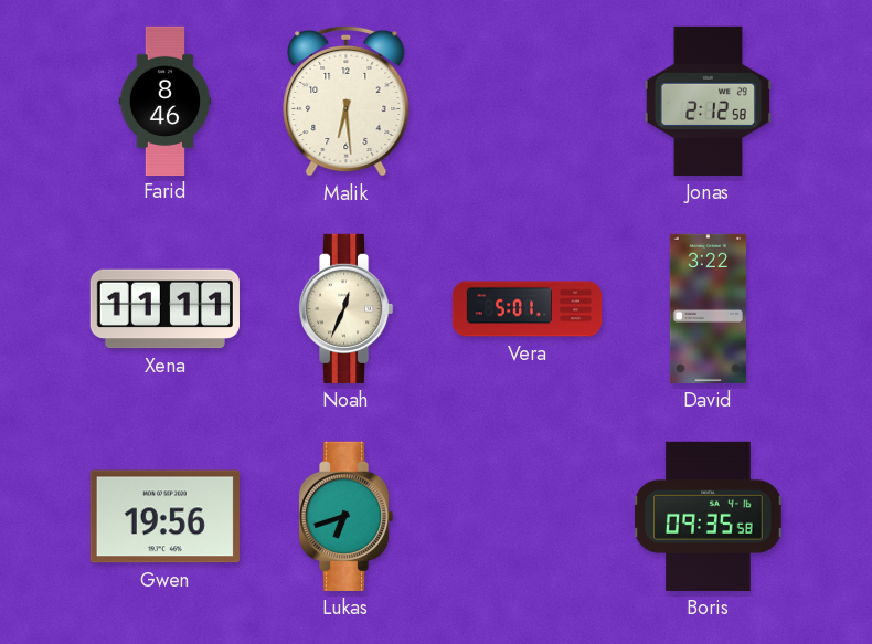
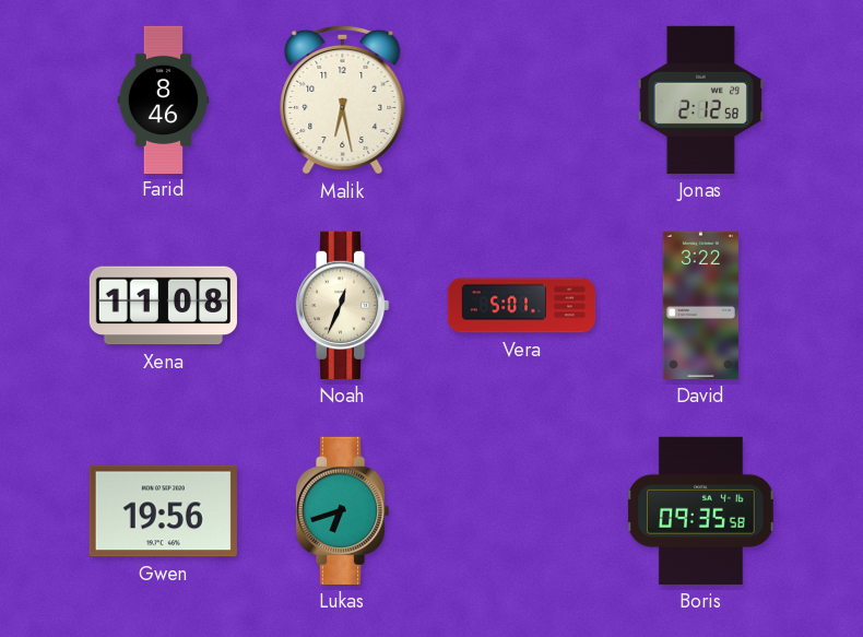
Malik: 6:29 -> 6:28 (343, 99)
Xena: 11:11 -> 11:08 (163, 306)
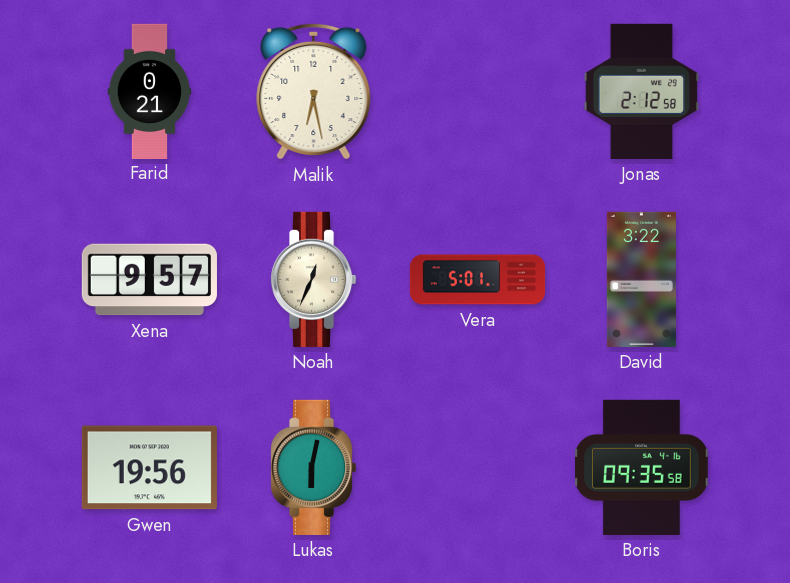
Farid: 8:46 -> 0:21 (150, 91)
Xena: 11:08 -> 9:57 (149, 280)
Lukas: 6:42 -> 6:02 (313, 467)
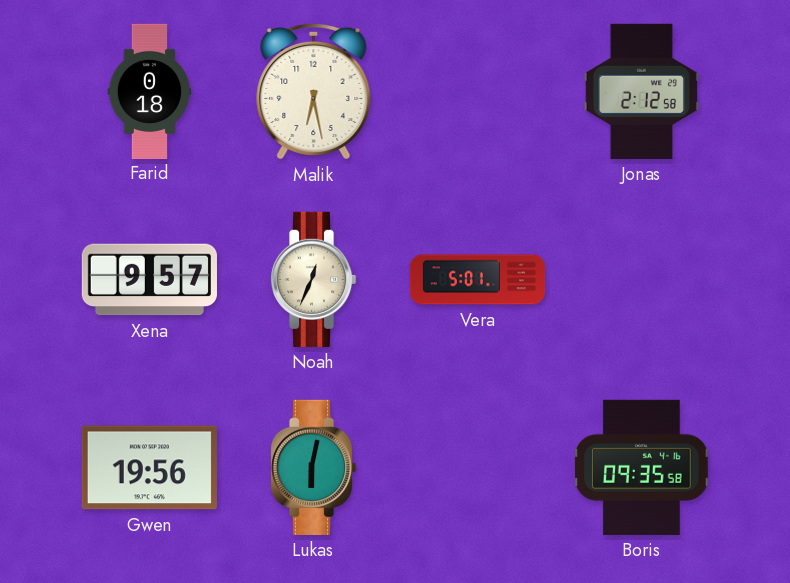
Farid: 0:21 -> 0:18 (150, 91)
David: 3:22 -> none (641, 279)
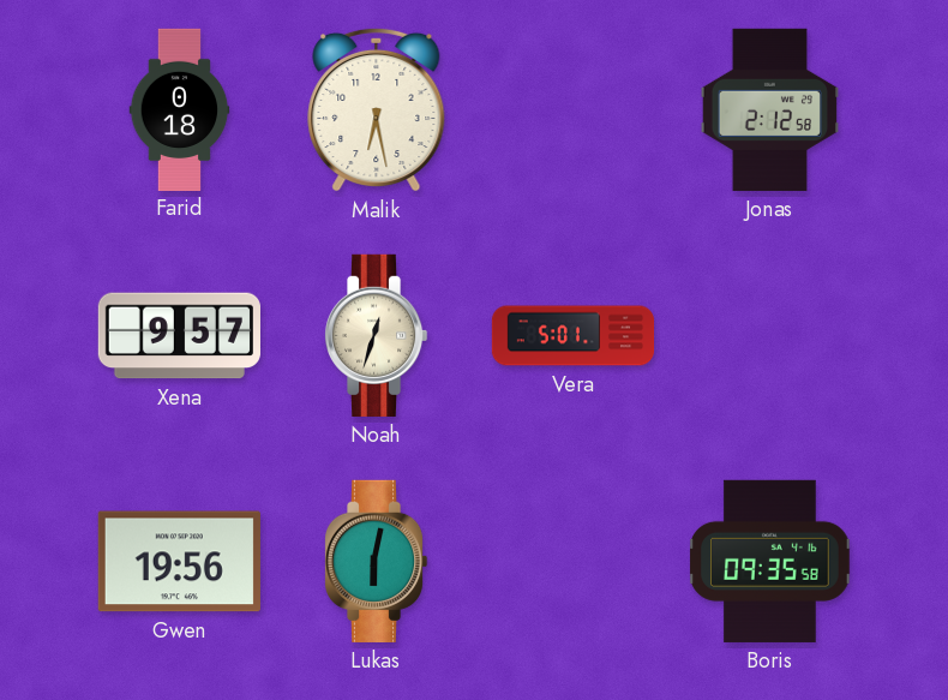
Noah: 12:34 -> 12:33 (376, 335)
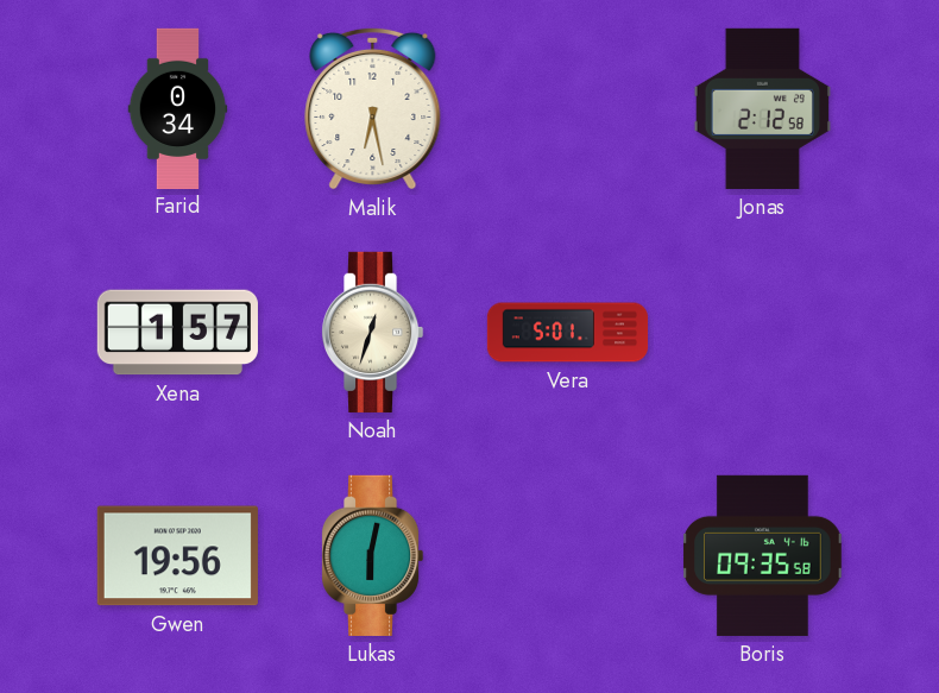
Farid: 0:18 -> 0:34 (178, 108)
Xena: 9:57 -> 1:57 (177, 333)
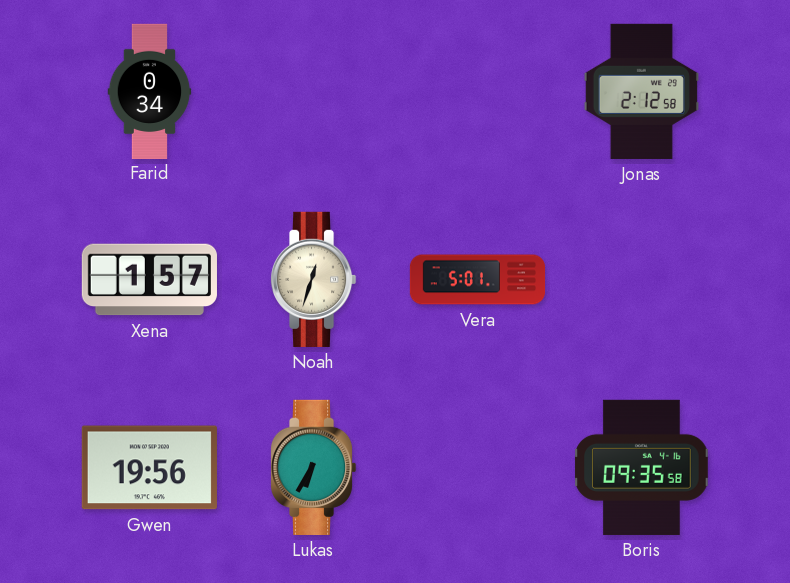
Malik: 6:28 -> none (373, 108)
Lukas: 6:02 -> 6:35 (313, 467)
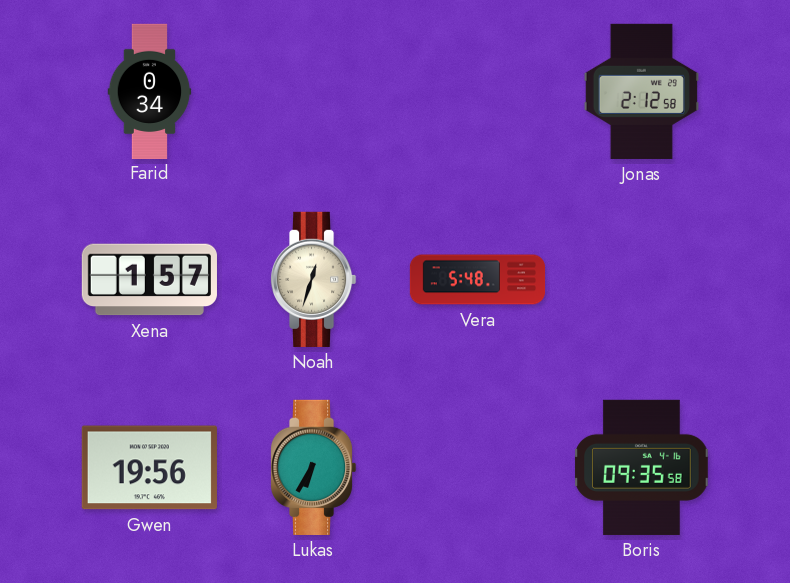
Vera: 5:01 -> 5:48 (478, 280)
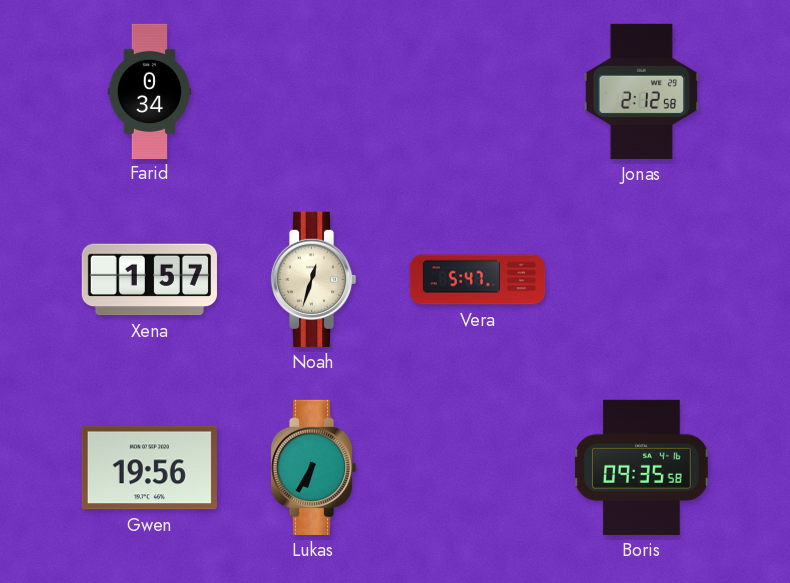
Vera: 5:48 -> 5:47 (478, 280)
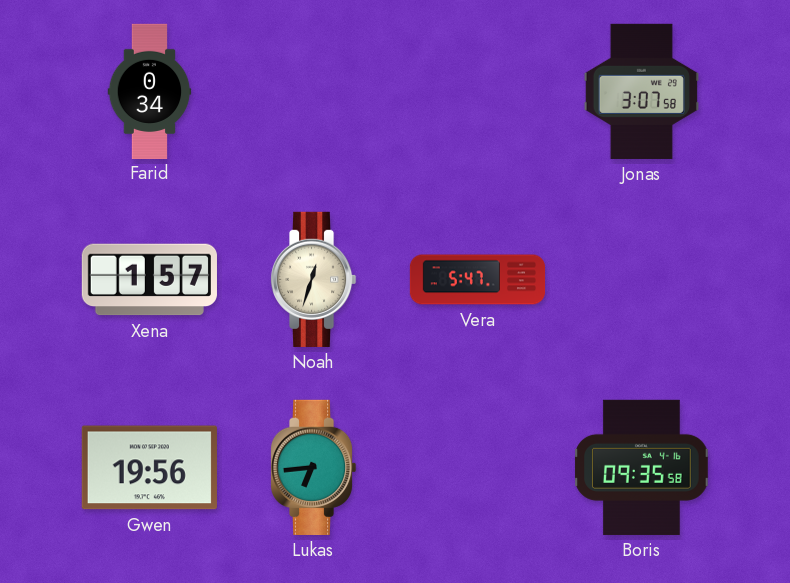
Jonas: 2:12 -> 3:07 (641, 91)
Lukas: 6:35 -> 6:44 (313, 467)
